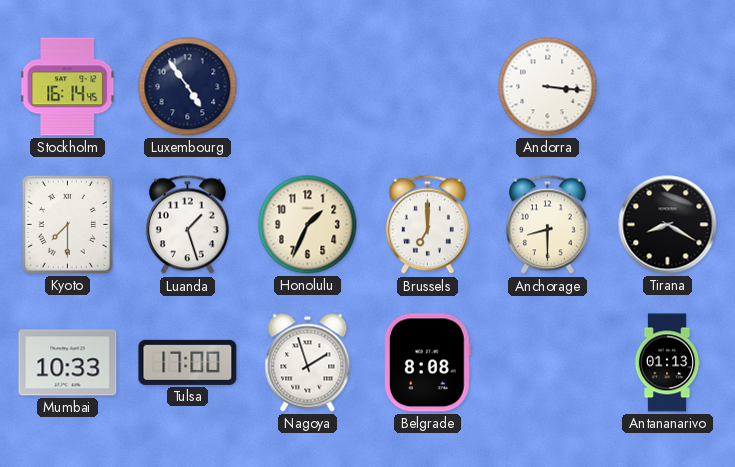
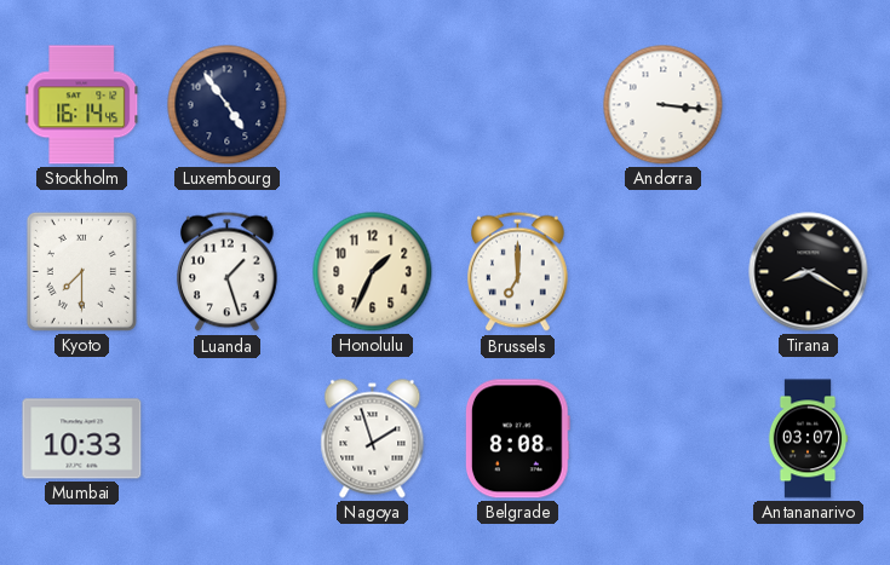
Anchorage: 8:30 -> none (548, 225)
Tulsa: 17:00 -> none (188, 362)
Antananarivo: 01:13 -> 03:07 (808, 439)
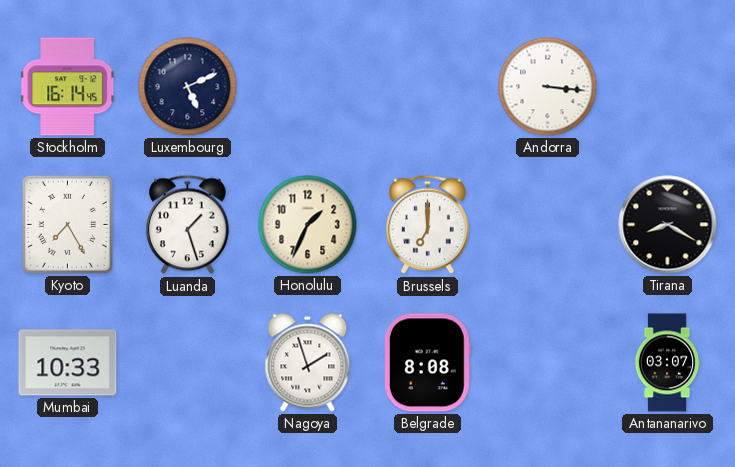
Luxembourg: 4:54 -> 5:11 (188, 87)
Kyoto: 7:30 -> 7:25 (67, 224)
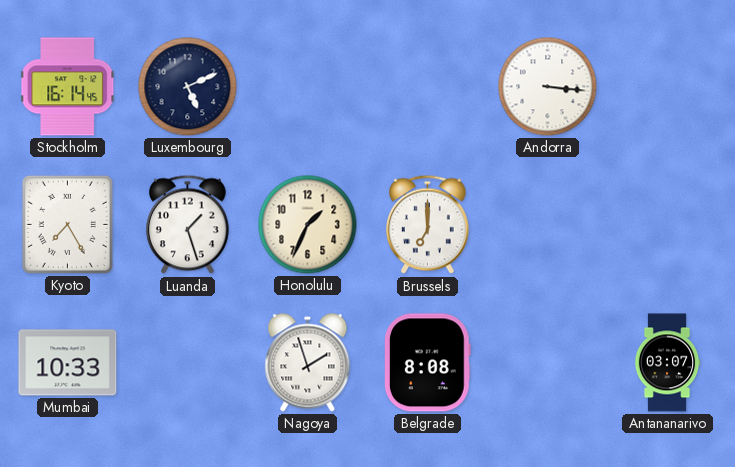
Tirana: 8:20 -> none (668, 225)
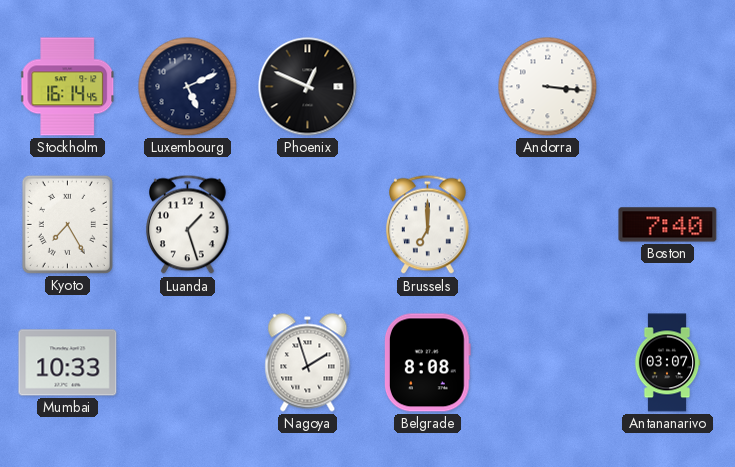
Phoenix: none -> 12:49 (308, 87)
Honolulu: 1:34 -> none (308, 225)
Boston: none -> 7:40 (668, 225)
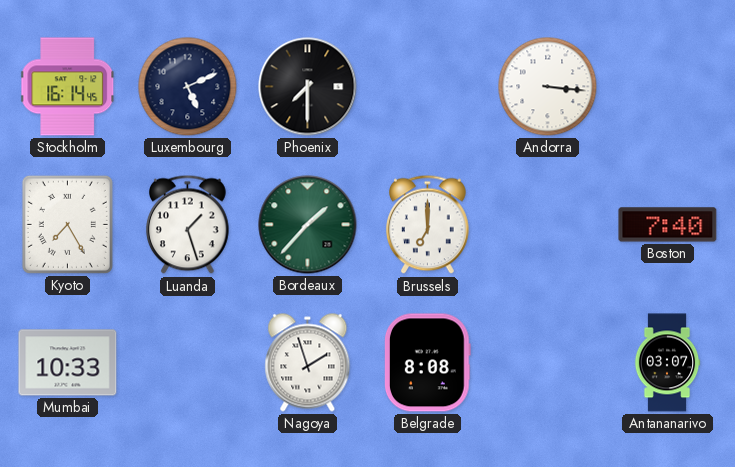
Phoenix: 12:49 -> 7:30 (308, 87)
Bordeaux: none -> 1:37 (308, 225)
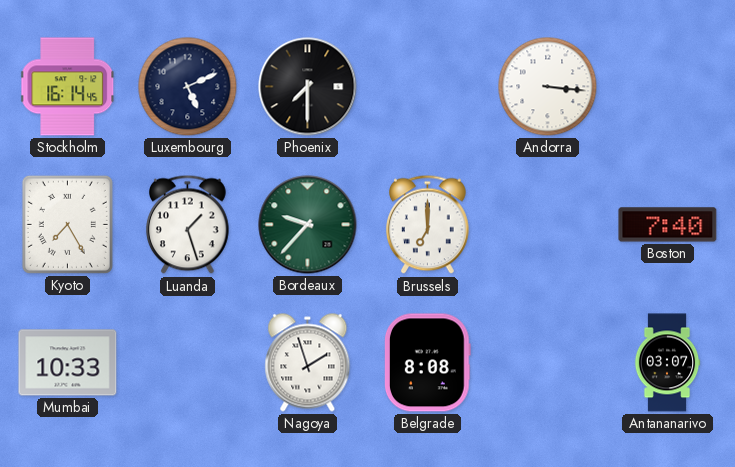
Bordeaux: 1:37 -> 9:37 (308, 225)
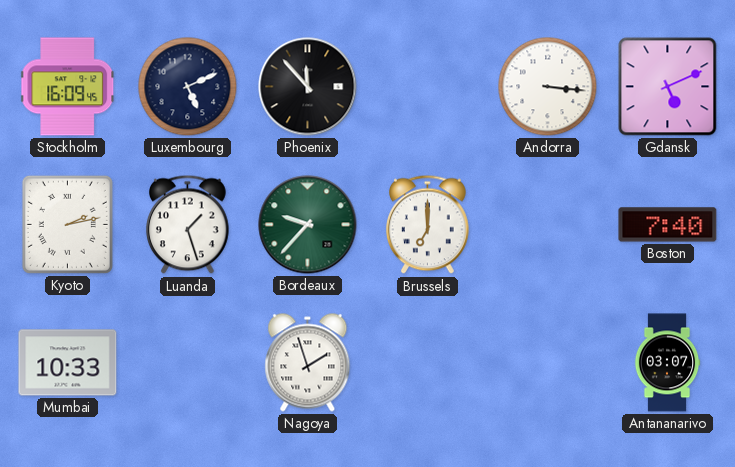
Stockholm: 16:14 -> 16:09 (68, 87)
Phoenix: 7:30 -> 11:53 (308, 87)
Gdansk: none -> 5:11 (668, 87)
Kyoto: 7:25 -> 2:13 (67, 224)
Belgrade: 8:08 -> none (427, 363)
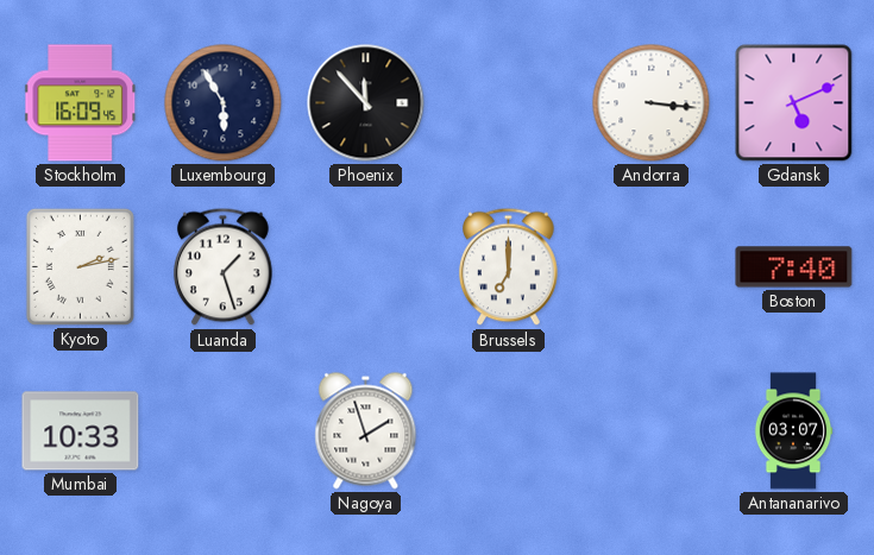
Luxembourg: 5:11 -> 5:55 (224, 103)
Bordeaux: 9:37 -> none (308, 225)
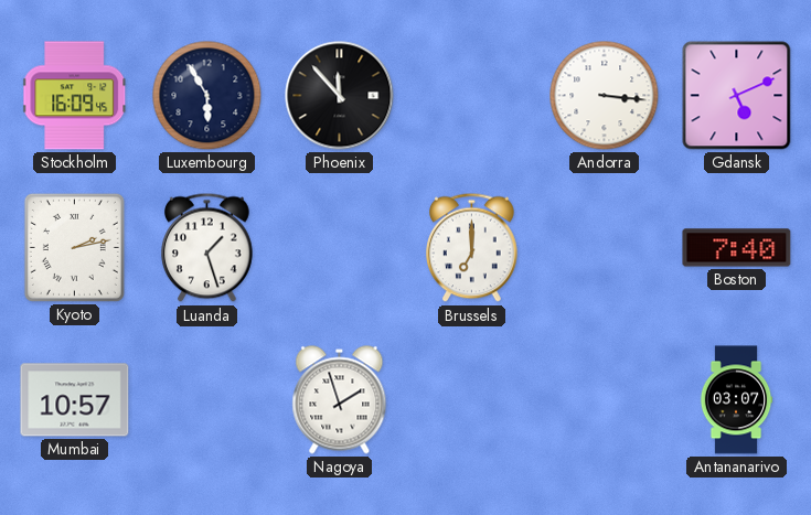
Mumbai: 10:33 -> 10:57 (75, 400)
